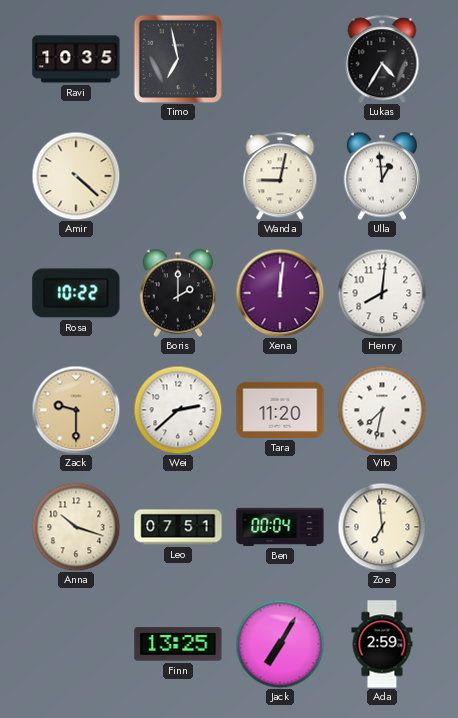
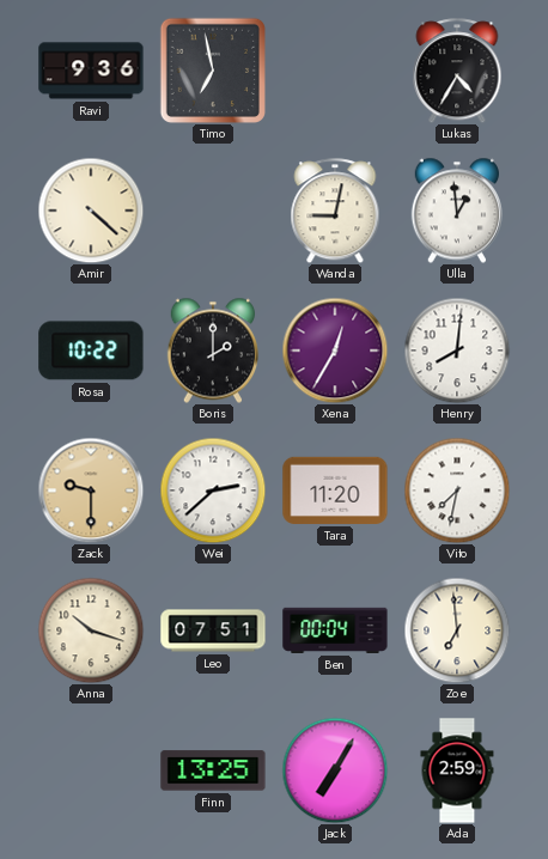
Ravi: 10:35 -> 9:36 (91, 71)
Xena: 12:01 -> 12:35 (335, 351)
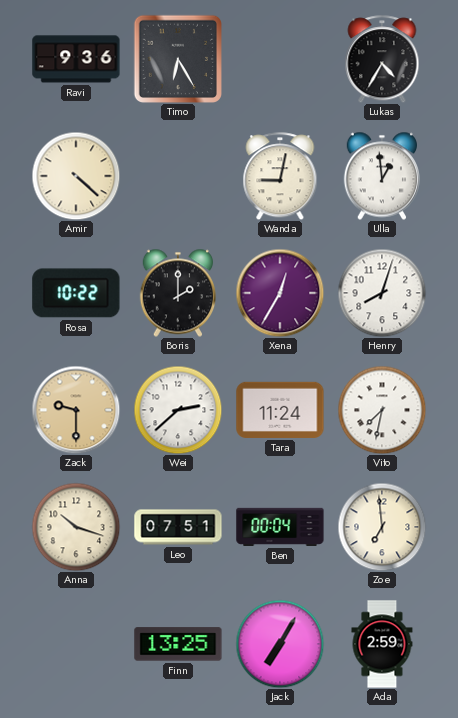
Timo: 6:58 -> 6:25 (177, 58)
Henry: 8:01 -> 8:03 (382, 293)
Tara: 11:20 -> 11:24 (280, 410)
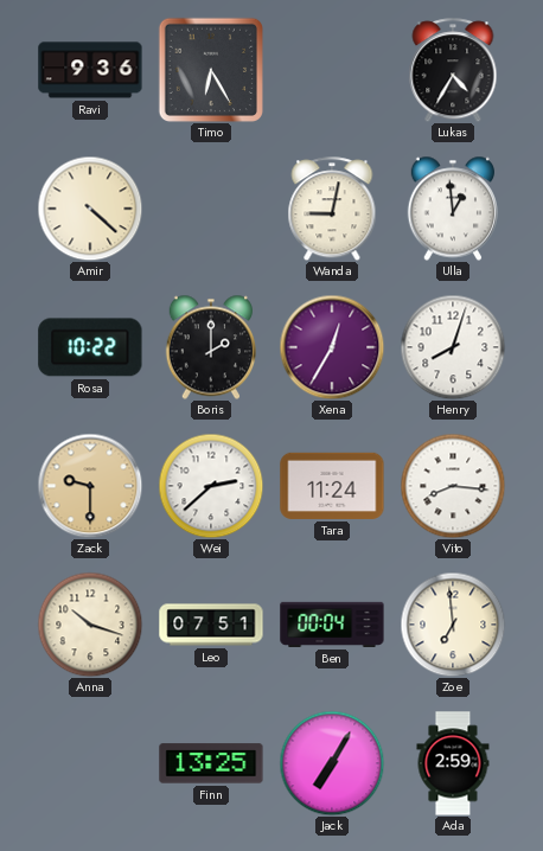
Vito: 7:32 -> 8:16 (453, 486)
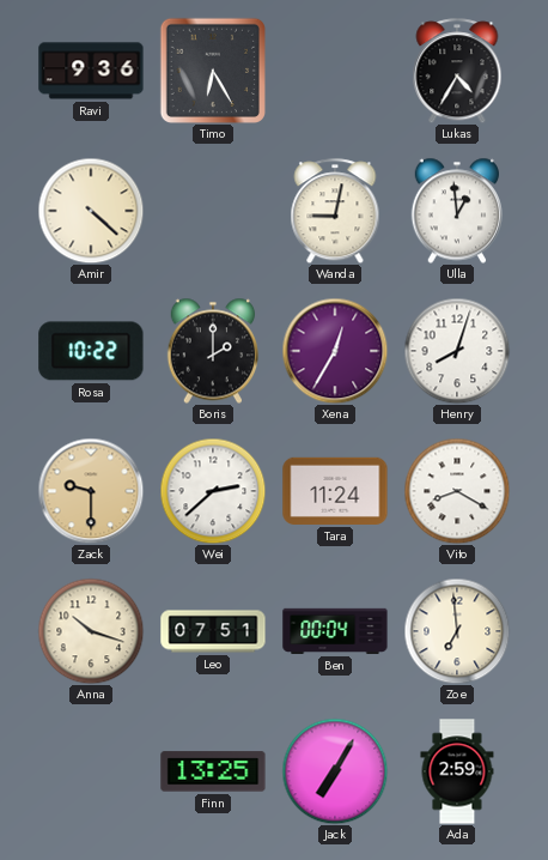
Vito: 8:16 -> 8:20 (457, 491)
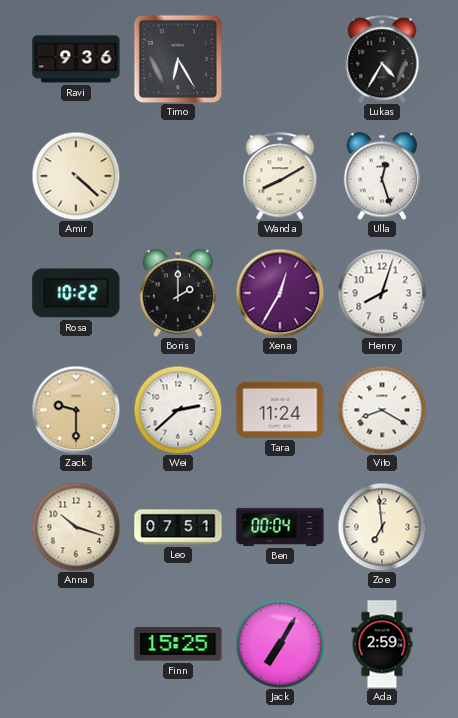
Wanda: 9:02 -> 8:10 (280, 176)
Ulla: 12:59 -> 12:27 (381, 176)
Finn: 13:25 -> 15:25 (178, 644)
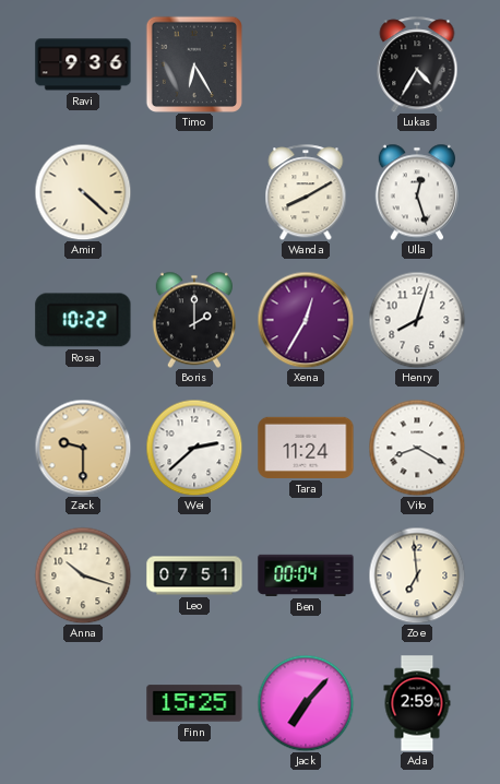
Jack: 7:05 -> 7:07 (306, 703)
